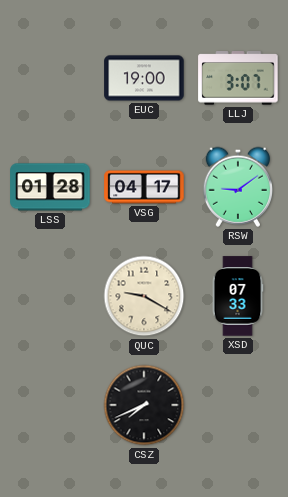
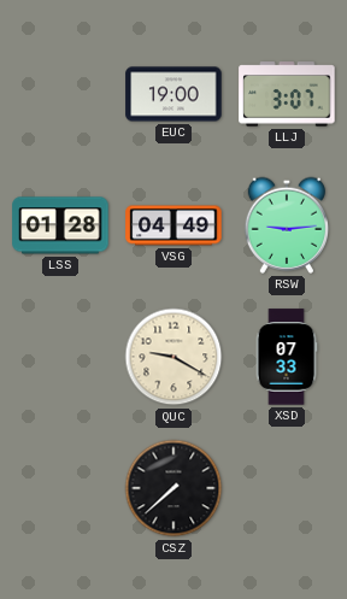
VSG: 04:17 -> 04:49 (173, 225)
RSW: 9:09 -> 9:14 (286, 225)
CSZ: 7:41 -> 7:38 (173, 488)
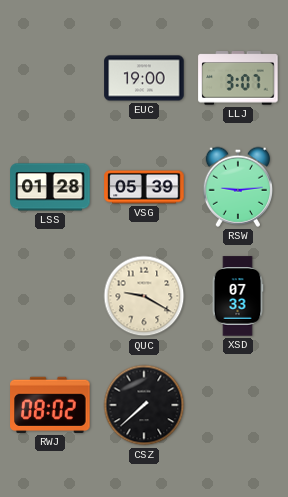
VSG: 04:49 -> 05:39 (144, 187)
RWJ: none -> 08:02 (50, 405)
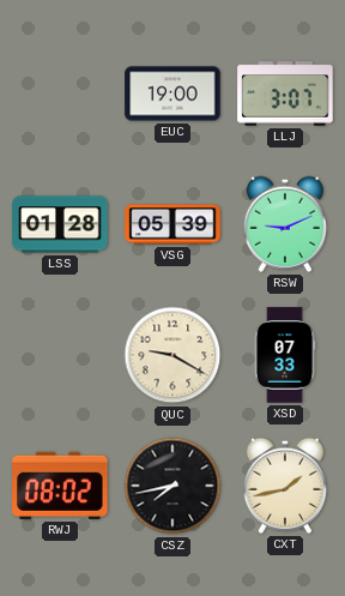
RSW: 9:14 -> 9:11 (284, 224)
CSZ: 7:38 -> 7:43 (172, 486)
CXT: none -> 1:43 (284, 486)
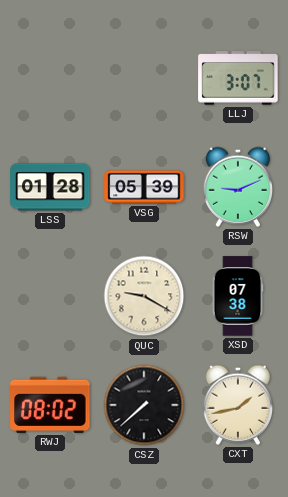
EUC: 19:00 -> none (172, 94)
XSD: 07:33 -> 07:38 (238, 296)
CSZ: 7:43 -> 7:38 (144, 405)
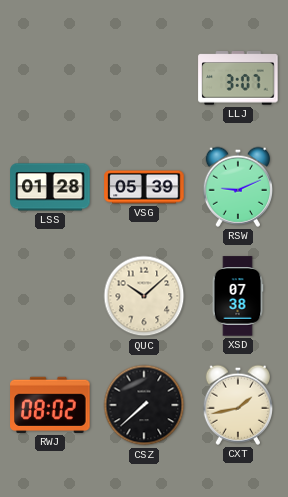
QUC: 9:20 -> 10:08 (144, 296)
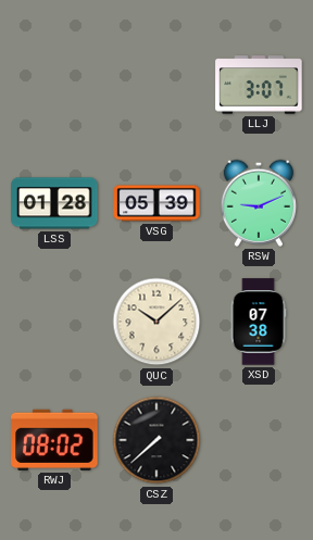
CXT: 1:43 -> none (237, 405)
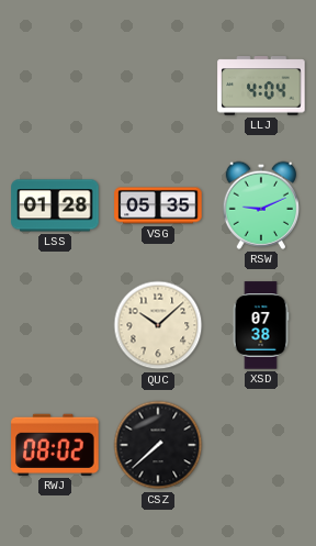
LLJ: 3:07 -> 4:04 (261, 86)
VSG: 05:39 -> 05:35 (158, 205)
